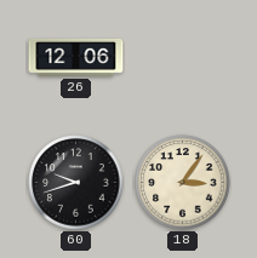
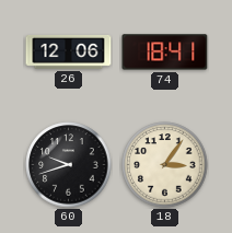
74: none -> 18:41 (165, 53)
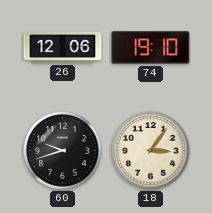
74: 18:41 -> 19:10 (151, 48)
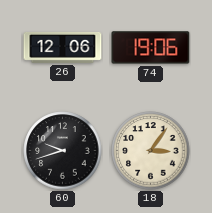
74: 19:10 -> 19:06 (151, 48)
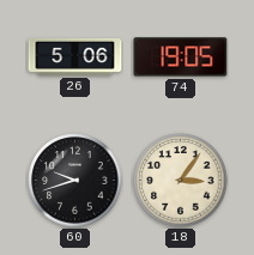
26: 12:06 -> 5:06 (75, 56)
74: 19:06 -> 19:05 (181, 57)
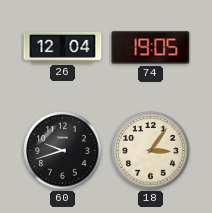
26: 5:06 -> 12:04 (63, 47)
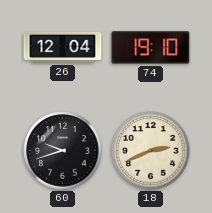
74: 19:05 -> 19:10 (151, 48)
18: 3:06 -> 2:41 (151, 151)
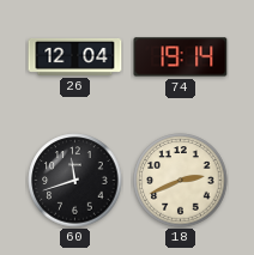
74: 19:10 -> 19:14 (181, 57)
60: 9:42 -> 11:42 (75, 181)
